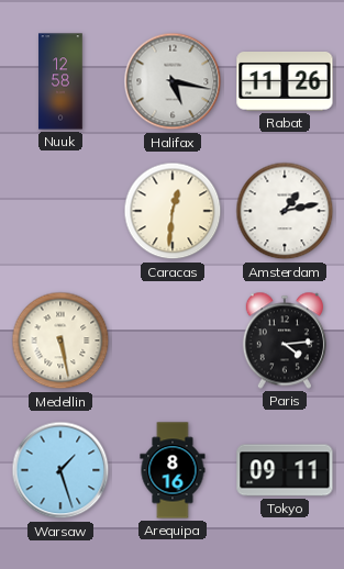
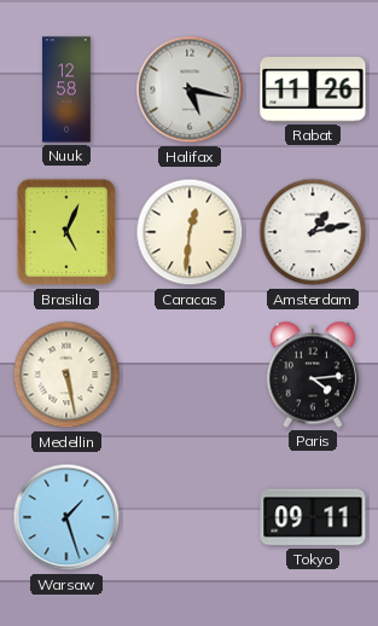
Brasilia: none -> 5:04 (66, 232)
Arequipa: 8:16 -> none (173, 470)
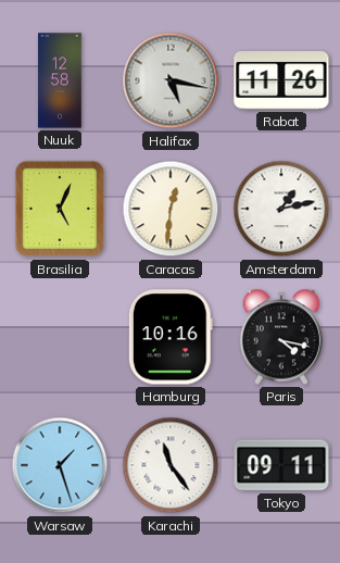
Medellin: 5:28 -> none (66, 375)
Hamburg: none -> 10:16 (171, 337)
Paris: 4:14 -> 4:17 (281, 337)
Karachi: none -> 11:24 (171, 465)
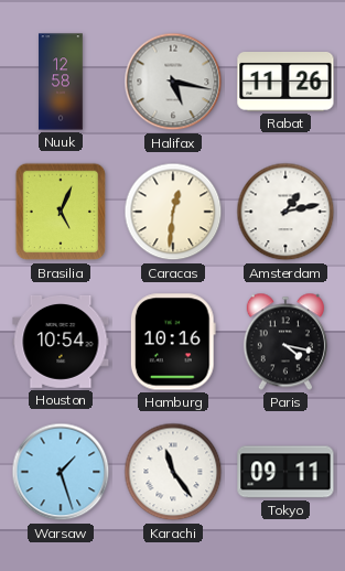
Houston: none -> 10:54 (61, 342)
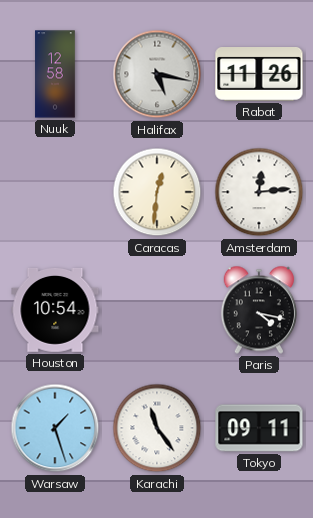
Brasilia: 5:04 -> none (61, 212)
Amsterdam: 1:13 -> 12:14 (259, 192)
Hamburg: 10:16 -> none (173, 342)
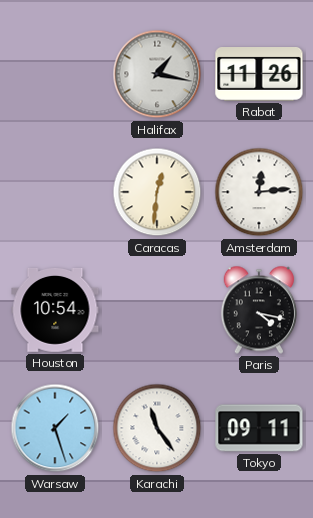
Nuuk: 12:58 -> none (55, 74)
Halifax: 5:17 -> 1:17 (157, 74)
